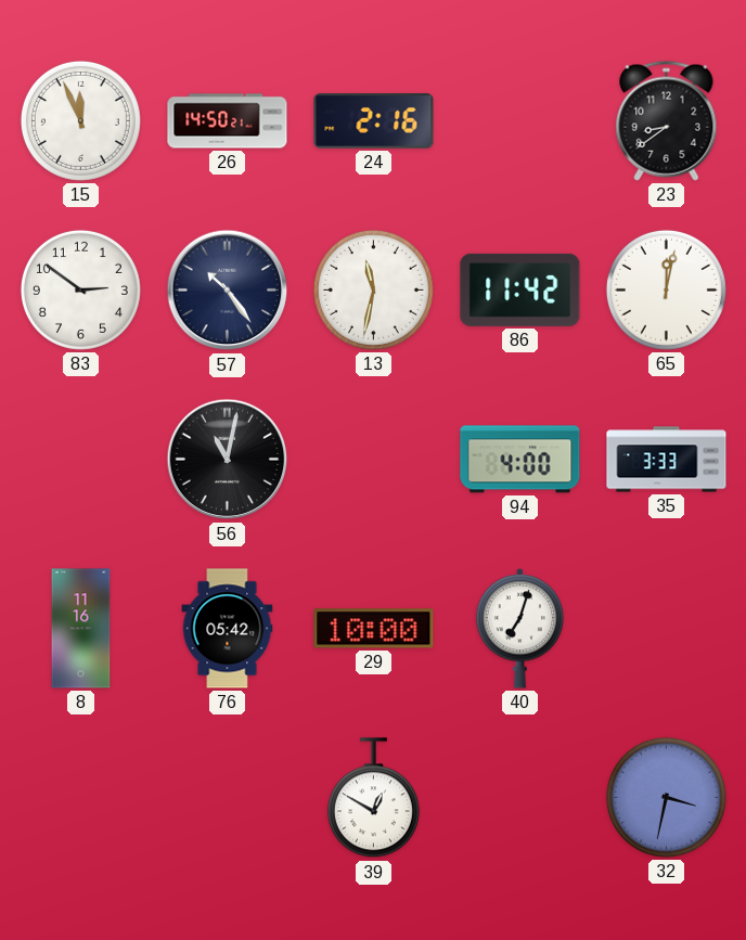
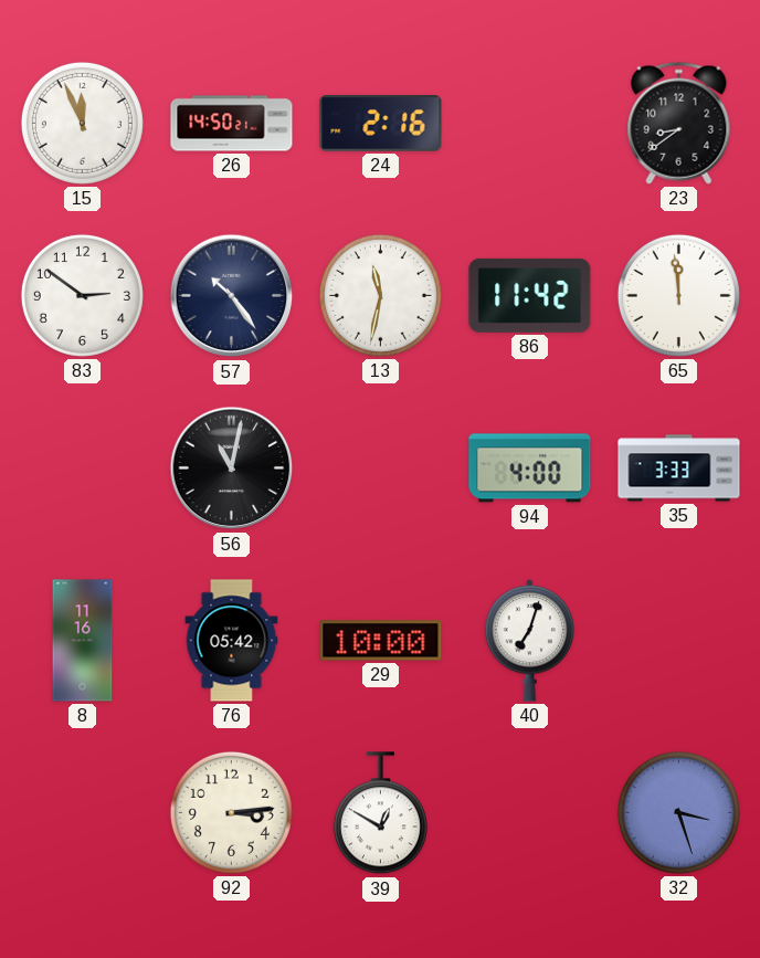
65: 12:02 -> 11:59 (678, 295)
92: none -> 3:14 (231, 812)
32: 3:32 -> 3:27 (678, 812)
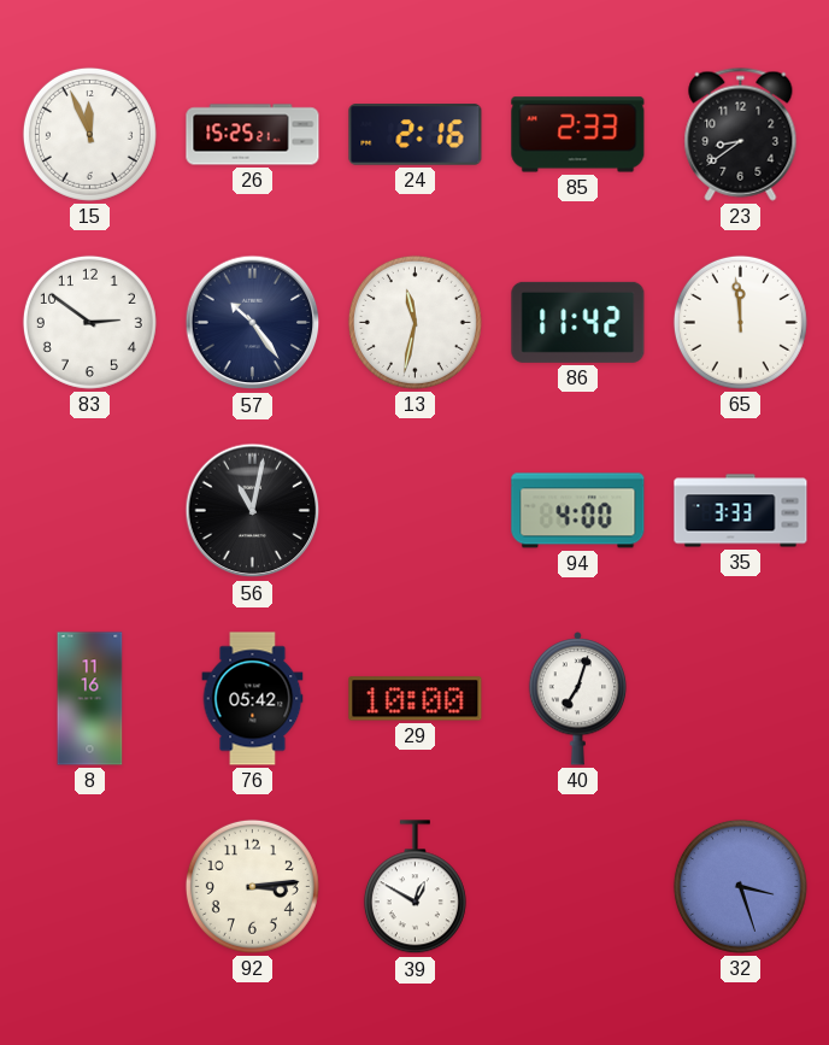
26: 14:50 -> 15:25 (253, 135)
85: none -> 2:33 (578, 135)
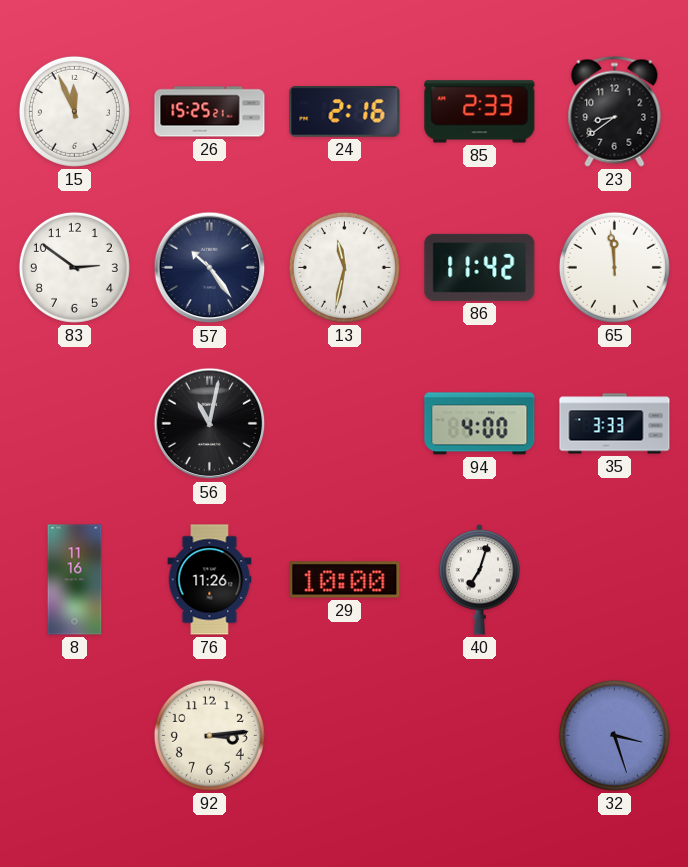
76: 05:42 -> 11:26 (210, 580)
39: 12:50 -> none (414, 887)
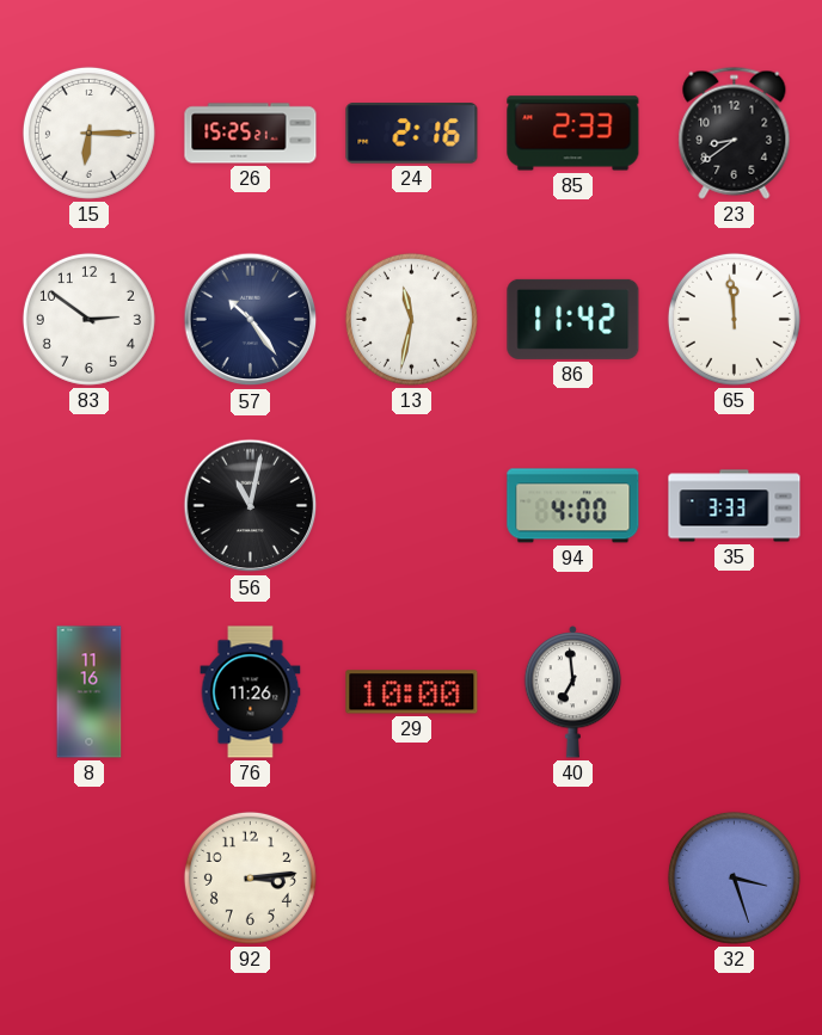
15: 11:56 -> 6:15 (88, 133)
40: 7:03 -> 6:59 (573, 692)
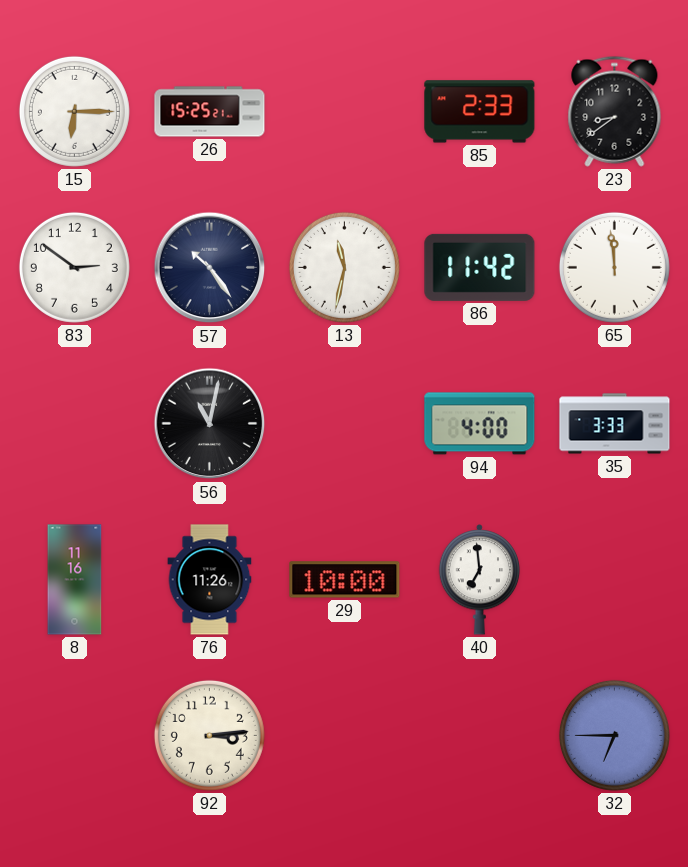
24: 2:16 -> none (412, 134)
32: 3:27 -> 6:45 (614, 735)
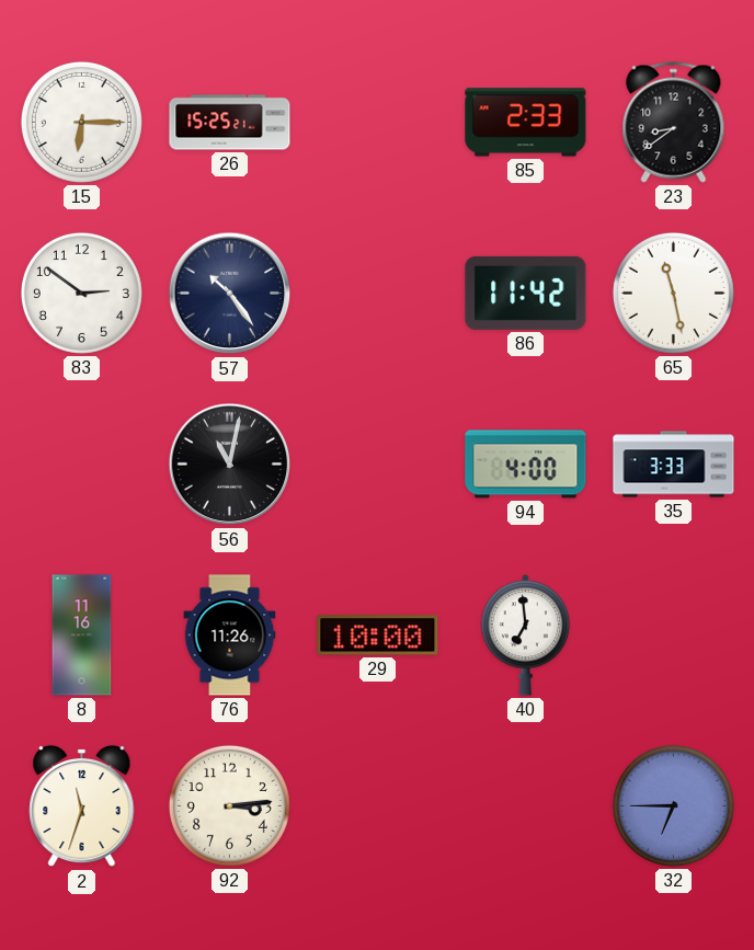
13: 11:32 -> none (344, 267)
65: 11:59 -> 11:28 (673, 293)
2: none -> 11:33 (82, 806)
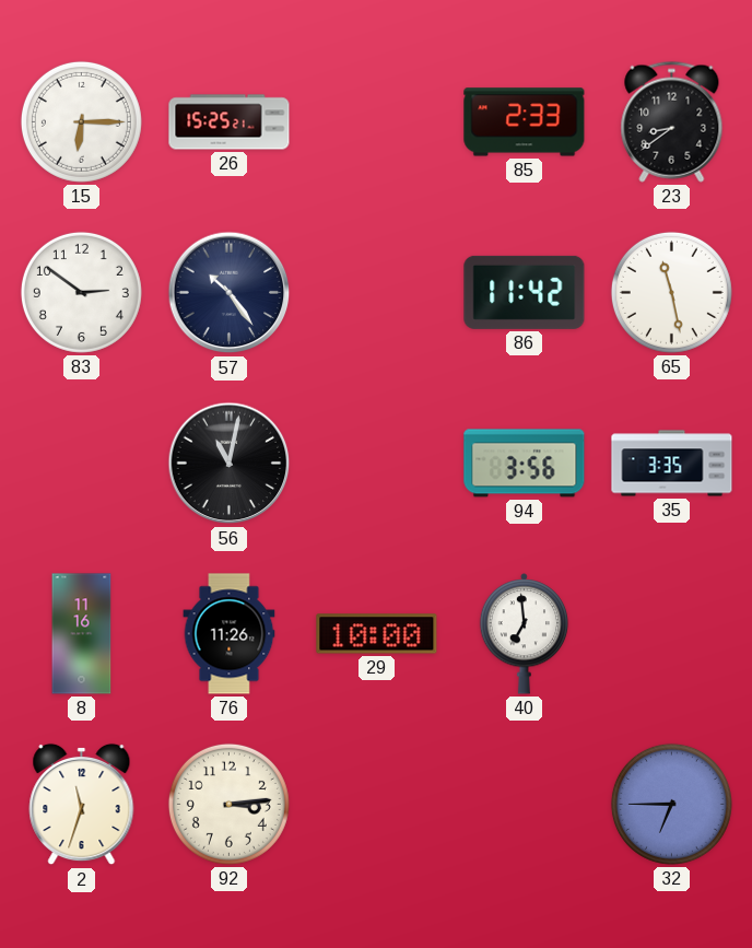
94: 4:00 -> 3:56 (525, 464)
35: 3:33 -> 3:35 (672, 464)
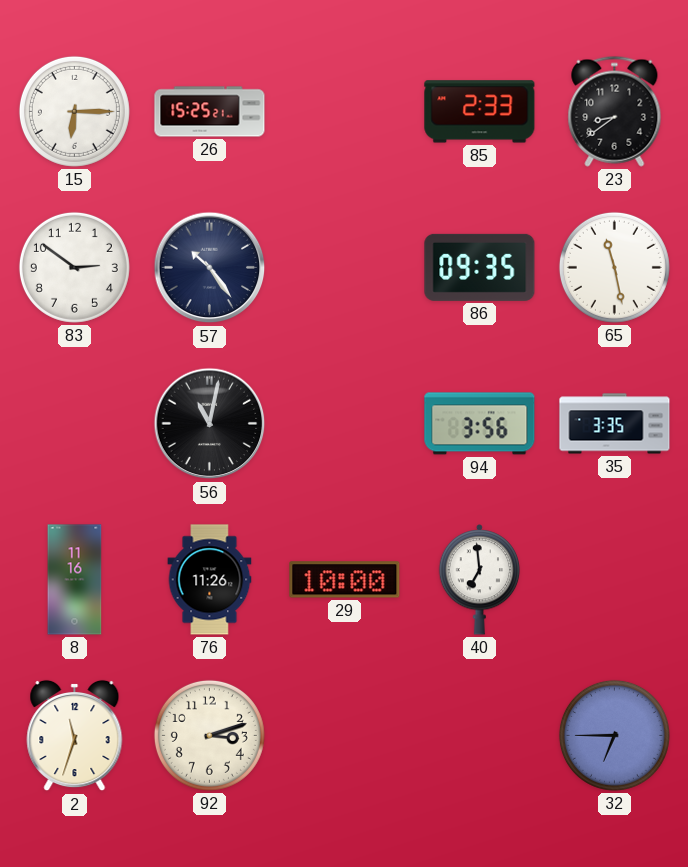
86: 11:42 -> 09:35 (480, 267)
92: 3:14 -> 3:12 (209, 735)
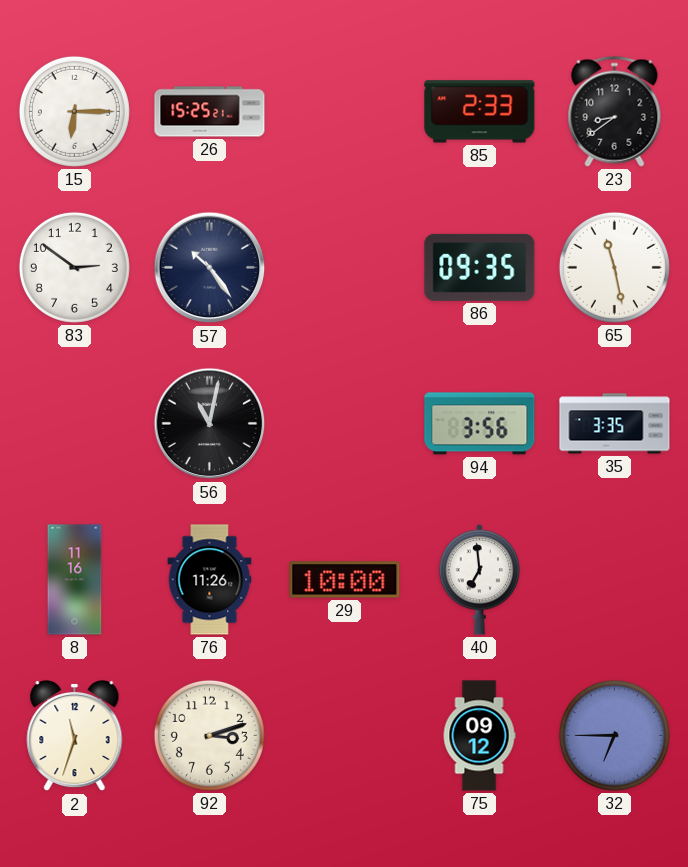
75: none -> 09:12 (479, 736)
